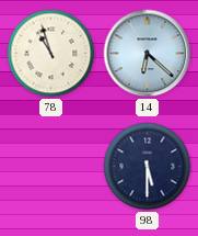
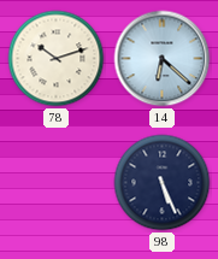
78: 10:57 -> 10:12 (57, 59)
98: 5:30 -> 5:26 (163, 183)
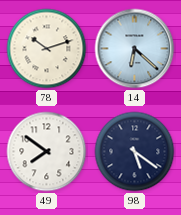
49: none -> 7:51 (47, 152)
98: 5:26 -> 5:21 (135, 152)
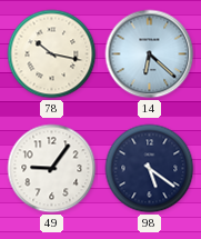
78: 10:12 -> 10:17 (52, 54)
49: 7:51 -> 9:06 (52, 169)
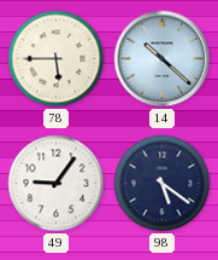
78: 10:17 -> 5:45 (57, 59)
14: 6:22 -> 10:22 (163, 59)
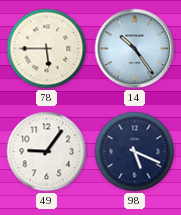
14: 10:22 -> 10:24 (135, 49)
98: 5:21 -> 5:19 (135, 152)
